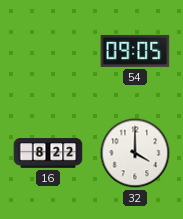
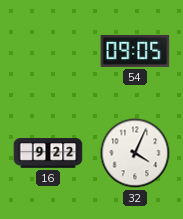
16: 8:22 -> 9:22 (48, 153)
32: 4:00 -> 4:04 (135, 153)
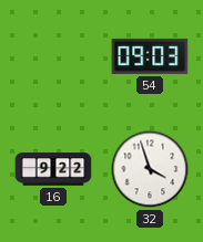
54: 09:05 -> 09:03 (150, 56)
32: 4:04 -> 3:57 (150, 169)
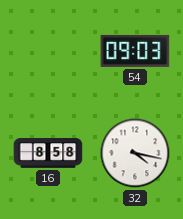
16: 9:22 -> 8:58 (48, 153)
32: 3:57 -> 4:17 (135, 153)
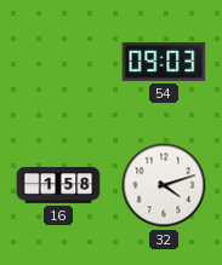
16: 8:58 -> 1:58 (58, 185)
32: 4:17 -> 4:12 (164, 185)
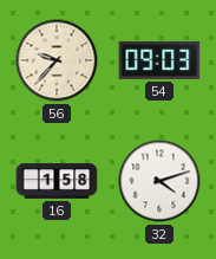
56: none -> 9:37 (57, 60)
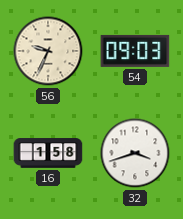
56: 9:37 -> 9:34 (48, 51)
32: 4:12 -> 3:42 (135, 153)
